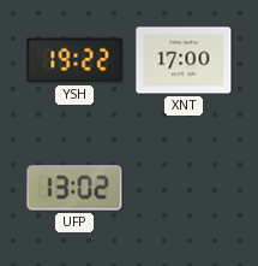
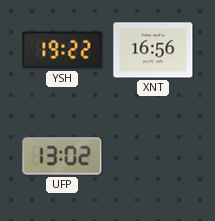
XNT: 17:00 -> 16:56 (153, 50)
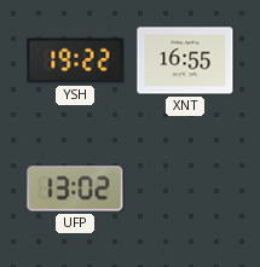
XNT: 16:56 -> 16:55 (185, 60)
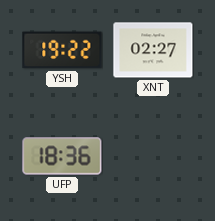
XNT: 16:55 -> 02:27 (153, 50)
UFP: 13:02 -> 18:36 (62, 156)
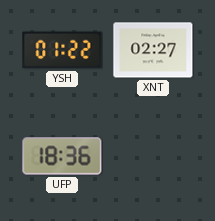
YSH: 19:22 -> 01:22 (62, 50)
